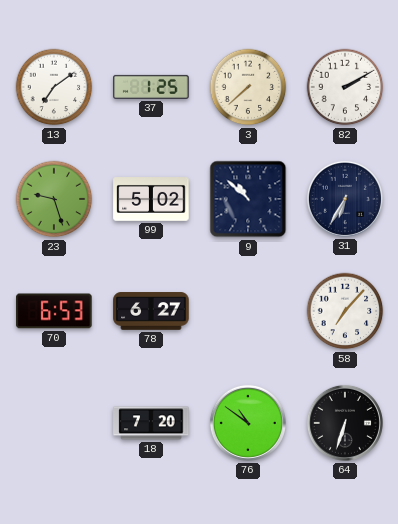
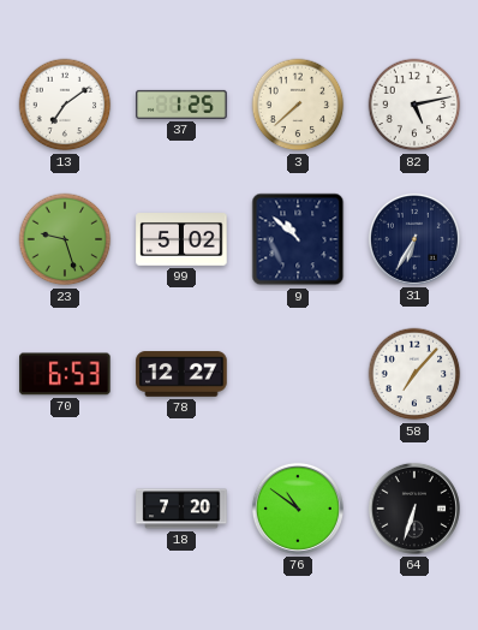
82: 2:10 -> 5:13 (414, 105)
78: 6:27 -> 12:27 (181, 374)
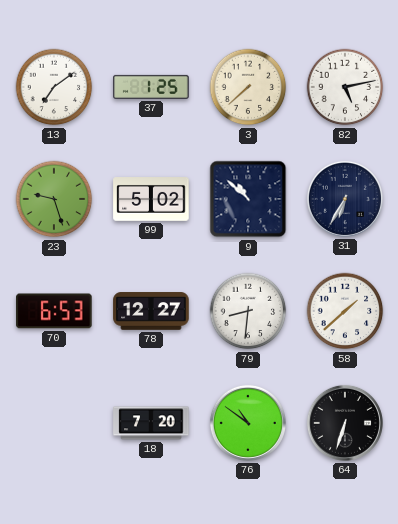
79: none -> 8:31 (248, 311)
58: 7:07 -> 1:38 (345, 311)
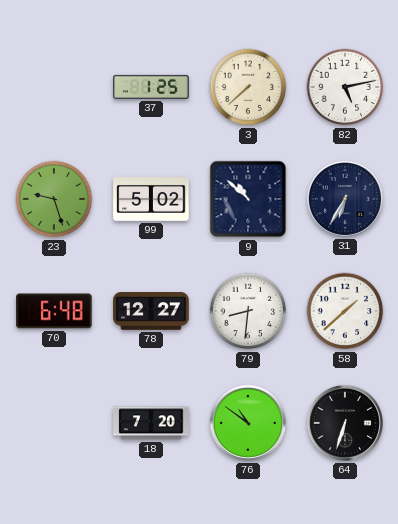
13: 7:09 -> none (54, 87)
70: 6:53 -> 6:48 (54, 311)
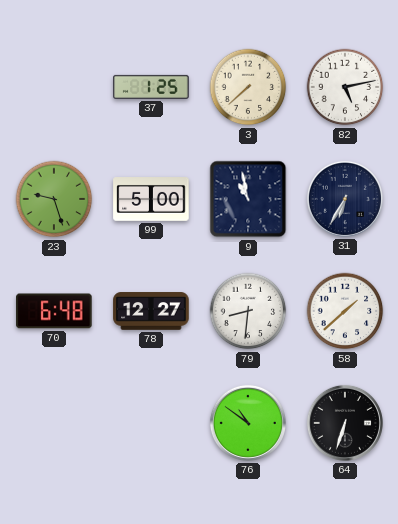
99: 5:02 -> 5:00 (151, 199)
9: 10:52 -> 10:58 (248, 199)
18: 7:20 -> none (151, 423)
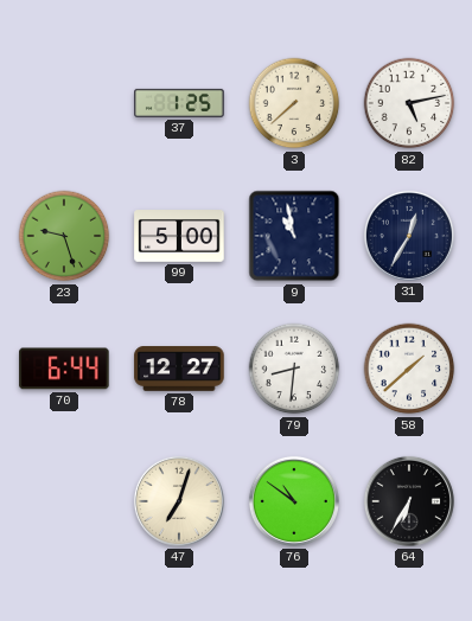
31: 6:35 -> 12:35 (409, 236)
70: 6:48 -> 6:44 (64, 369)
47: none -> 7:03 (179, 501)
64: 6:33 -> 6:35 (409, 501)
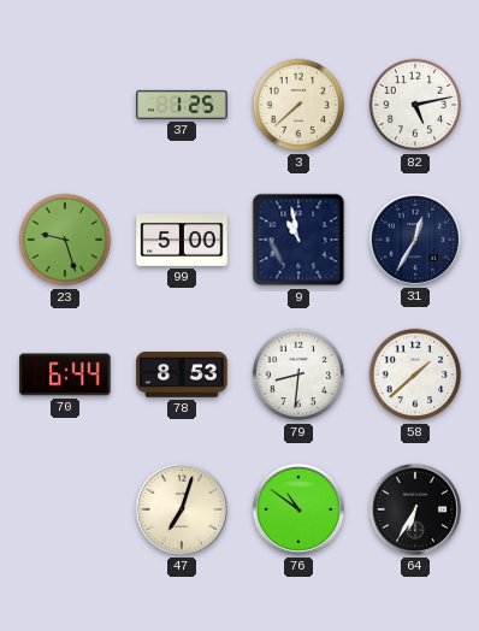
78: 12:27 -> 8:53 (182, 375)
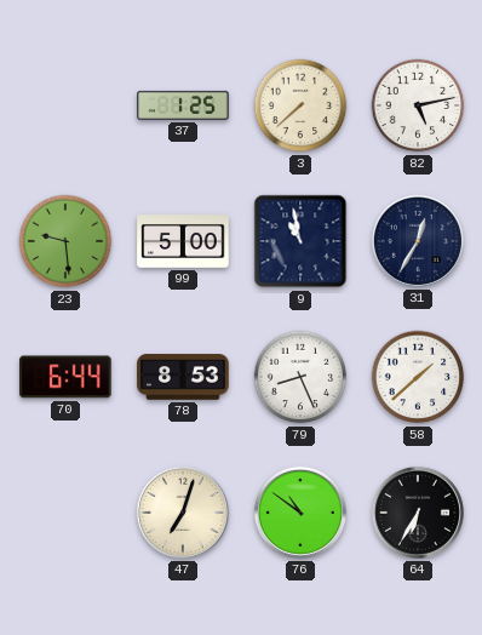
23: 9:27 -> 9:29 (65, 241)
79: 8:31 -> 8:26 (300, 377)
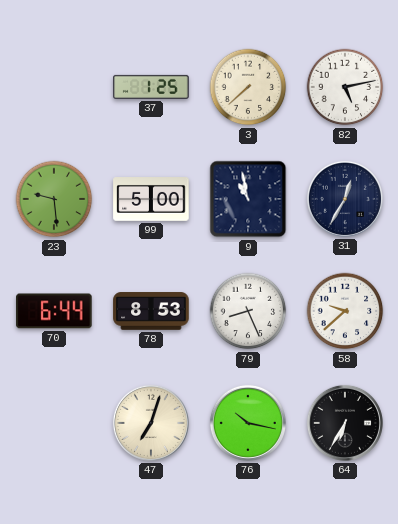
58: 1:38 -> 9:38 (345, 311)
76: 10:51 -> 10:17 (248, 423)
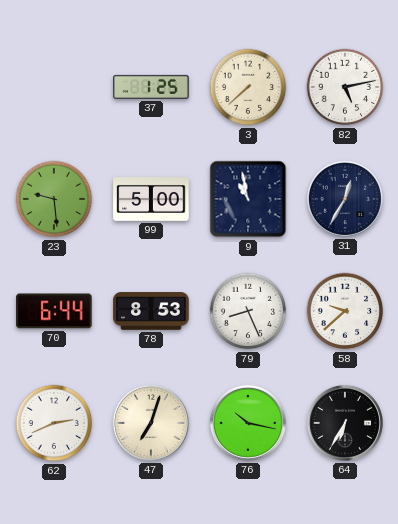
62: none -> 2:41 (54, 423)
